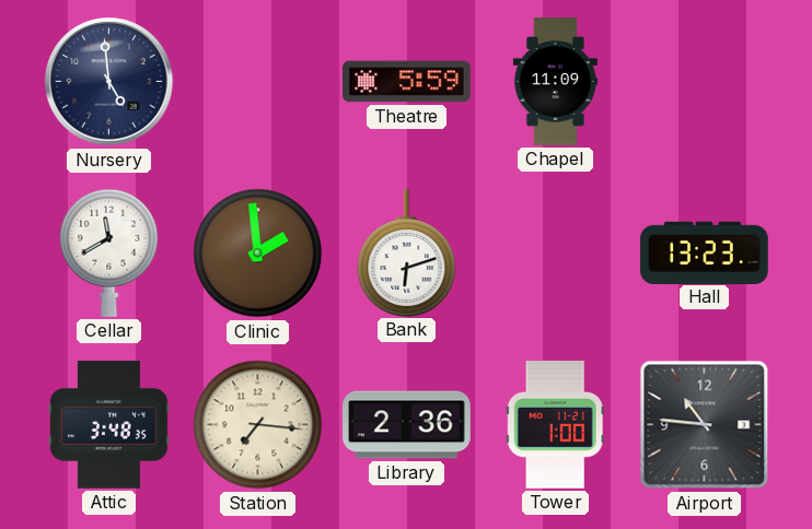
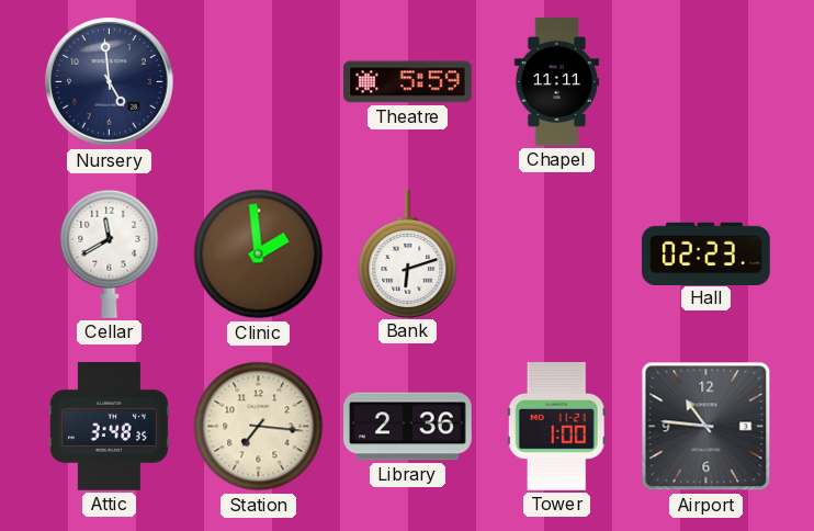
Chapel: 11:09 -> 11:11 (556, 82)
Hall: 13:23 -> 02:23 (706, 253)
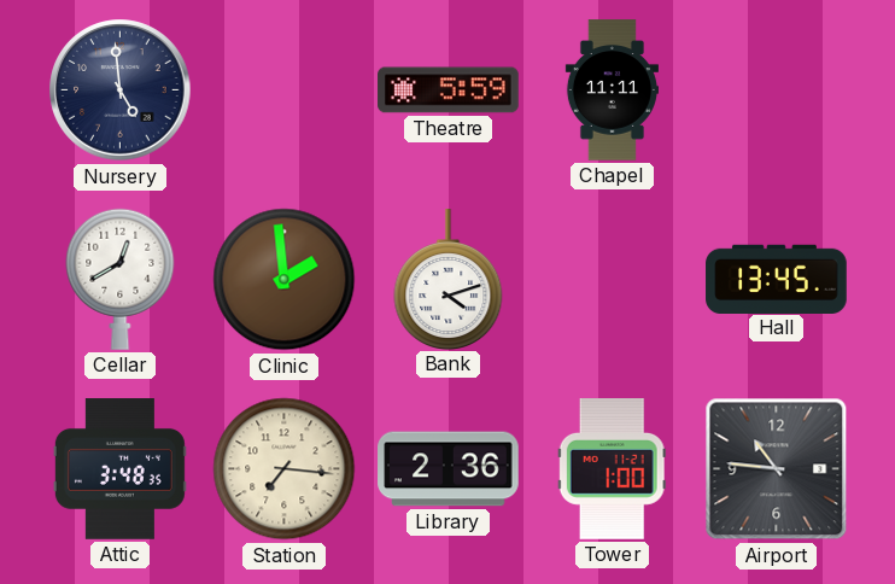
Cellar: 11:40 -> 12:40 (121, 279)
Bank: 6:12 -> 4:12 (449, 279)
Hall: 02:23 -> 13:45 (777, 279)
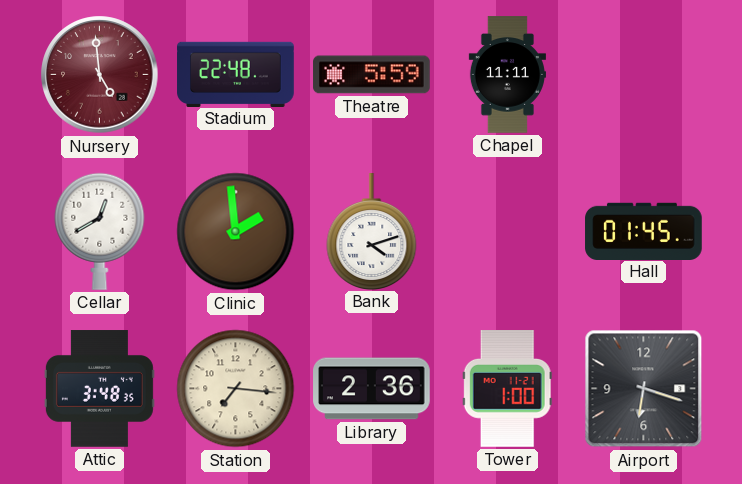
Nursery dial: navy -> burgundy (100, 75)
Stadium: none -> 22:48 (236, 74)
Hall: 13:45 -> 01:45 (644, 231)
Airport: 10:46 -> 6:18 (644, 389)
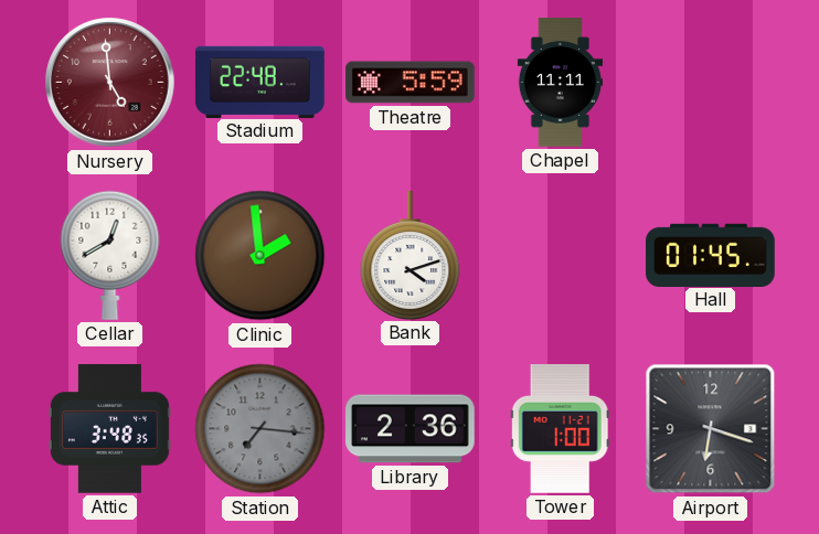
Station dial: cream -> grey (260, 429)
